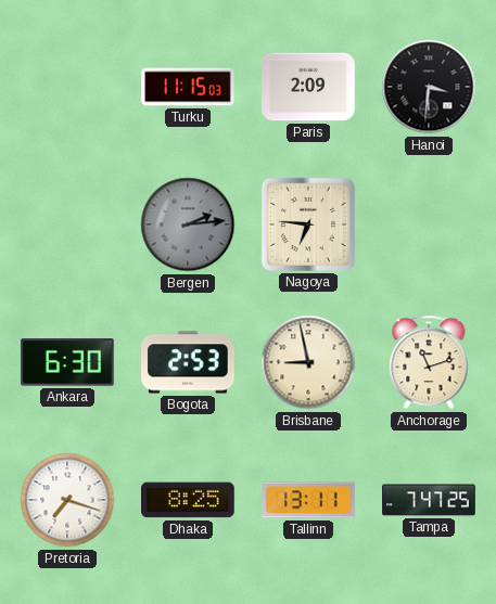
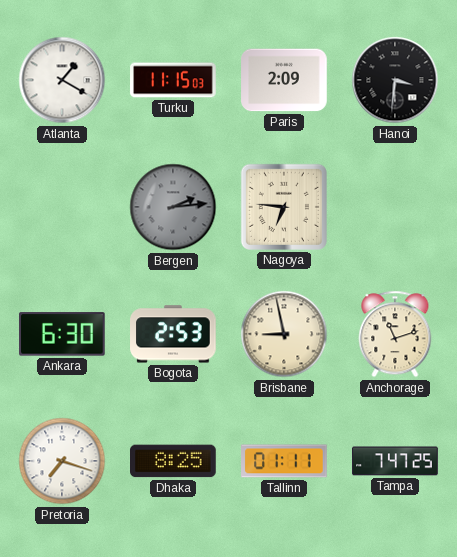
Atlanta: none -> 1:20 (62, 80)
Tallinn: 13:11 -> 01:11 (284, 461)
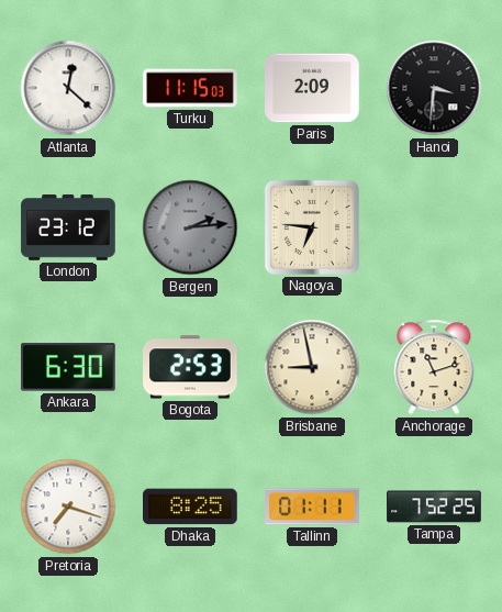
Atlanta: 1:20 -> 12:22 (68, 88)
London: none -> 23:12 (68, 227)
Tampa: 7:47 -> 7:52 (434, 507)
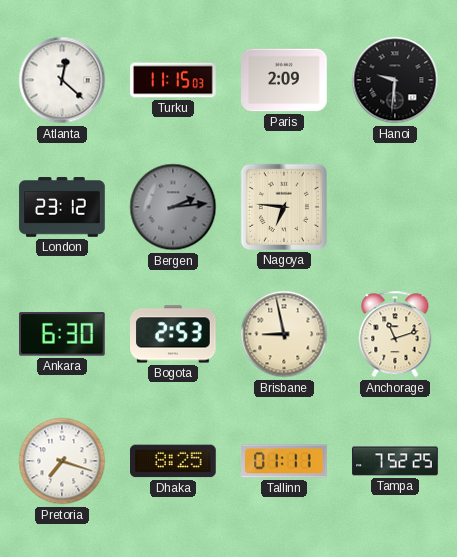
Hanoi: 3:31 -> 9:31 (395, 80)
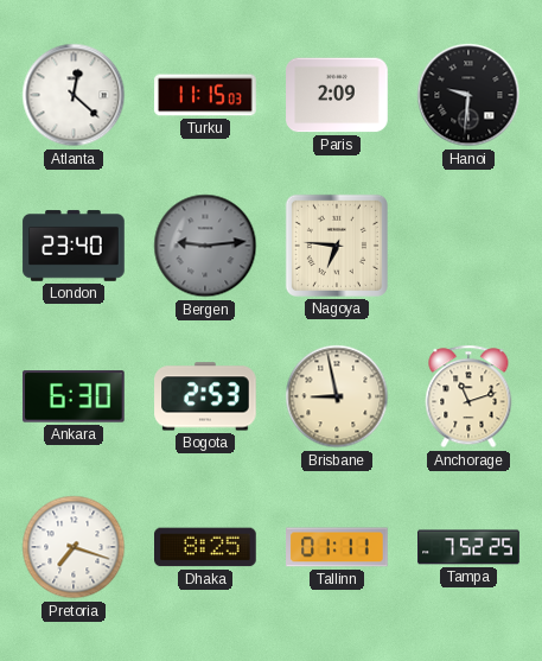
London: 23:12 -> 23:40 (74, 246)
Bergen: 2:14 -> 9:14 (205, 246)
